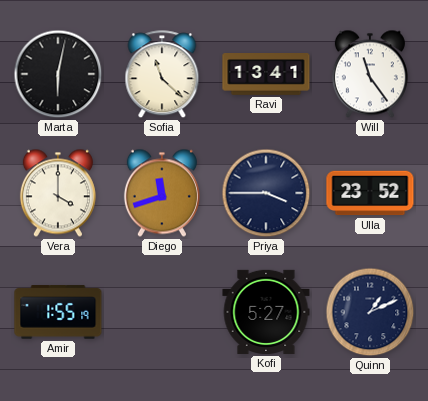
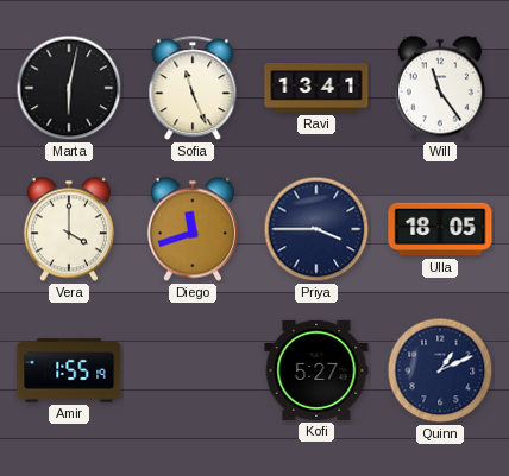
Sofia: 11:22 -> 11:26 (193, 89)
Ulla: 23:52 -> 18:05 (440, 229)
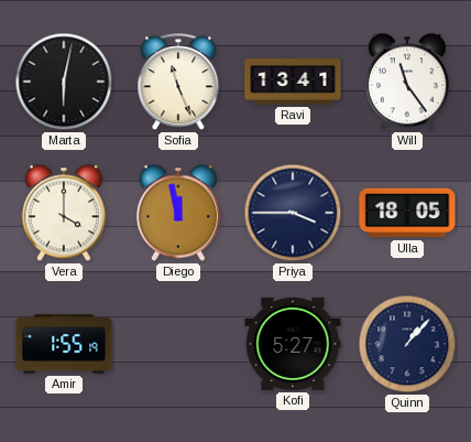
Diego: 11:42 -> 11:58 (178, 213)
Quinn: 1:11 -> 1:07 (407, 344)
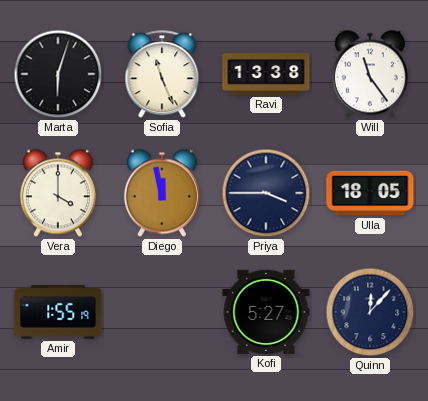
Marta: 6:02 -> 6:03 (58, 74)
Ravi: 13:41 -> 13:38 (266, 75)
Quinn: 1:07 -> 12:07 (370, 312)
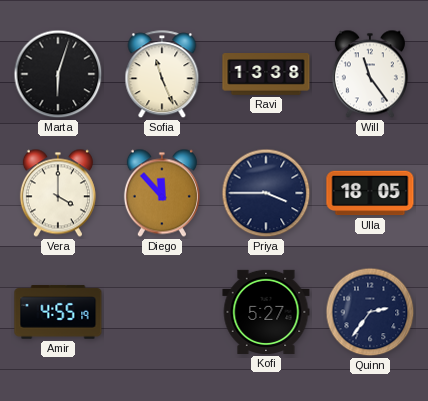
Diego: 11:58 -> 11:53 (162, 193)
Amir: 1:55 -> 4:55 (58, 312)
Quinn: 12:07 -> 2:36 (370, 312)
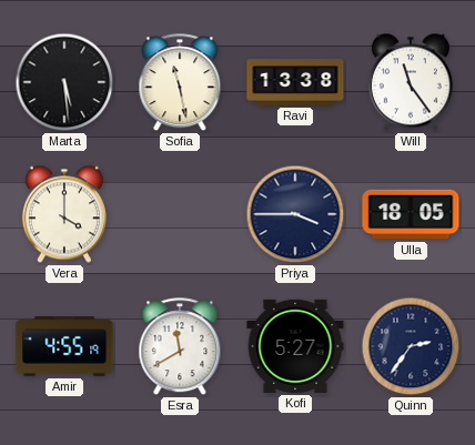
Marta: 6:03 -> 5:29 (64, 82)
Sofia: 11:26 -> 11:28 (180, 83)
Diego: 11:53 -> none (162, 193)
Esra: none -> 11:40 (180, 347)
